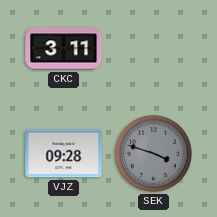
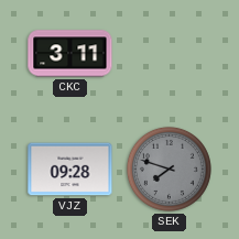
SEK: 3:48 -> 7:48 (169, 169)
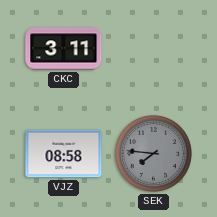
VJZ: 09:28 -> 08:58 (64, 154)
SEK: 7:48 -> 7:46 (153, 153)
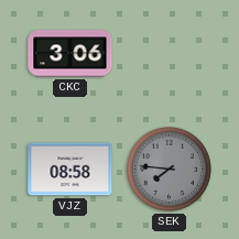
CKC: 3:11 -> 3:06 (70, 54)
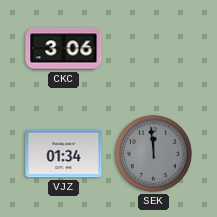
VJZ: 08:58 -> 01:34 (64, 154)
SEK: 7:46 -> 11:59 (153, 153)
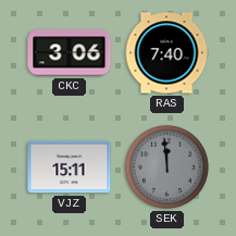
RAS: none -> 7:40 (166, 53)
VJZ: 01:34 -> 15:11 (70, 167)
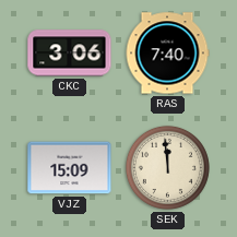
VJZ: 15:11 -> 15:09 (70, 168)
SEK dial: grey -> cream (167, 167)
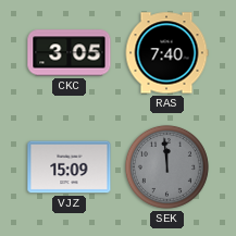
CKC: 3:06 -> 3:05 (70, 53)
SEK dial: cream -> grey (166, 166)
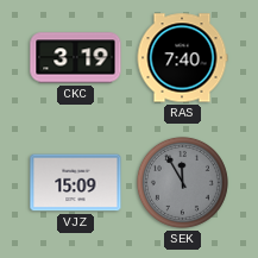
CKC: 3:05 -> 3:19 (76, 58)
SEK: 11:59 -> 11:55 (182, 182)
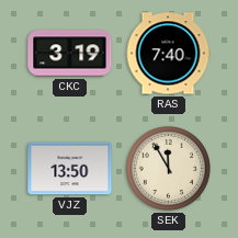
VJZ: 15:09 -> 13:50 (70, 169)
SEK dial: grey -> cream (168, 168)
